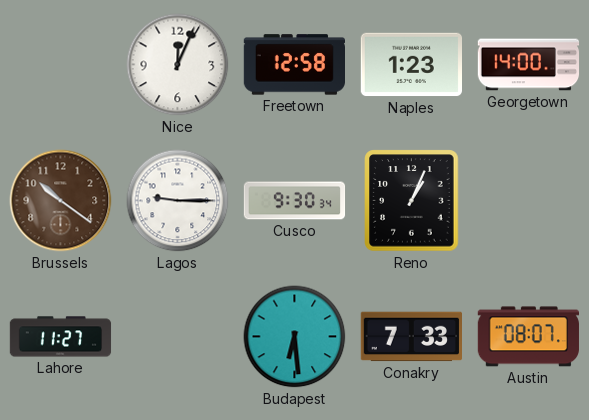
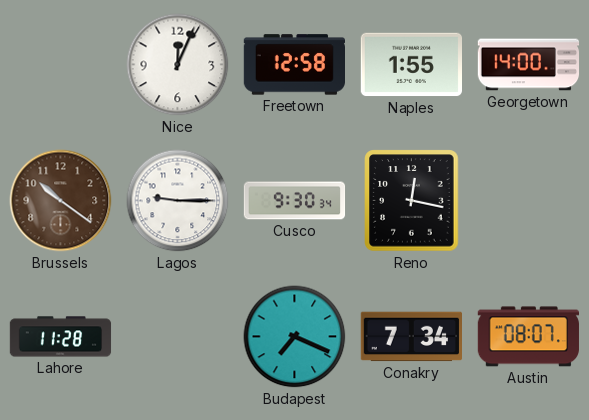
Naples: 1:23 -> 1:55 (411, 65)
Reno: 1:04 -> 12:17 (412, 201)
Lahore: 11:27 -> 11:28 (61, 337)
Budapest: 6:29 -> 7:19 (295, 337)
Conakry: 7:33 -> 7:34 (411, 337)
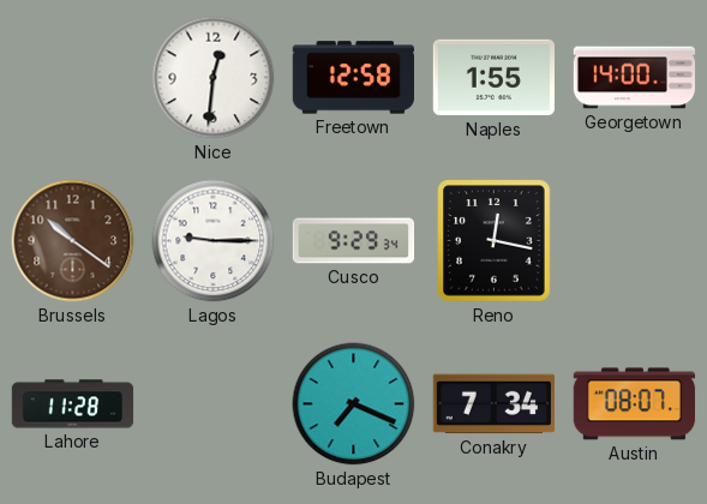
Nice: 12:04 -> 12:31 (214, 78)
Cusco: 9:30 -> 9:29 (354, 241)
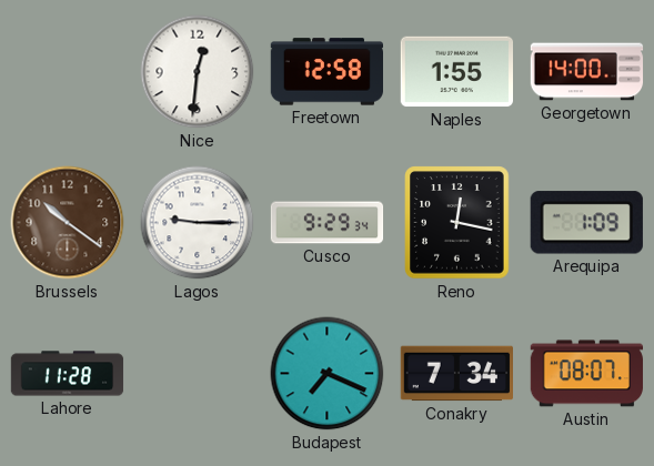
Arequipa: none -> 1:09 (586, 223)
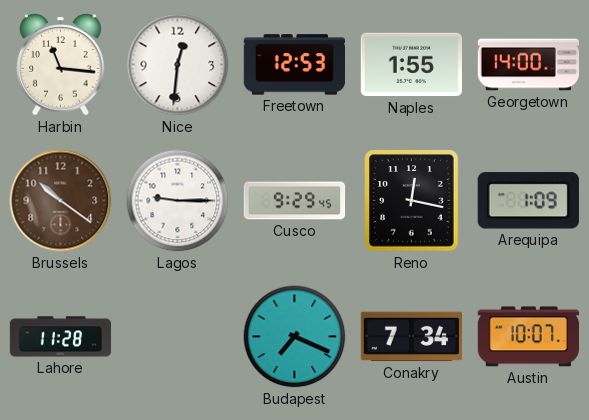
Harbin: none -> 11:16 (61, 65)
Freetown: 12:58 -> 12:53 (294, 65)
Cusco: 9:29:34 -> 9:29:45 (295, 201)
Austin: 08:07 -> 10:07 (528, 337)
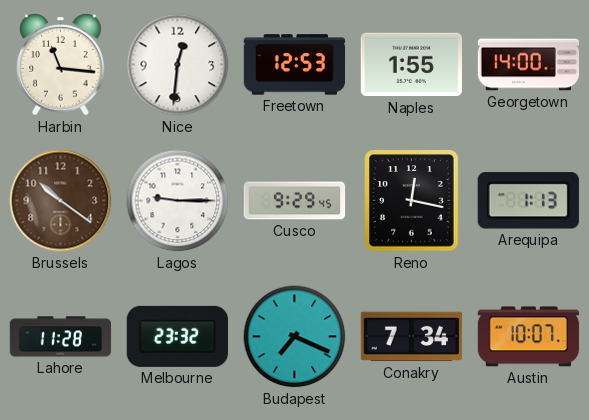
Arequipa: 1:09 -> 1:13 (528, 201)
Melbourne: none -> 23:32 (177, 336)
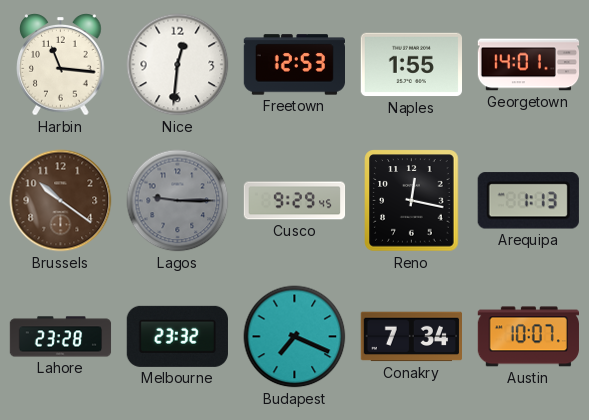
Georgetown: 14:00 -> 14:01 (529, 65)
Lagos dial: white -> grey (178, 201)
Lahore: 11:28 -> 23:28 (61, 337)
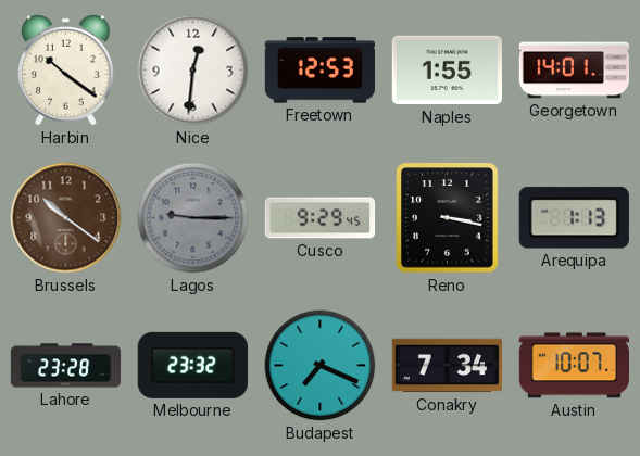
Harbin: 11:16 -> 10:21 (66, 71)
Reno: 12:17 -> 3:17 (448, 218)
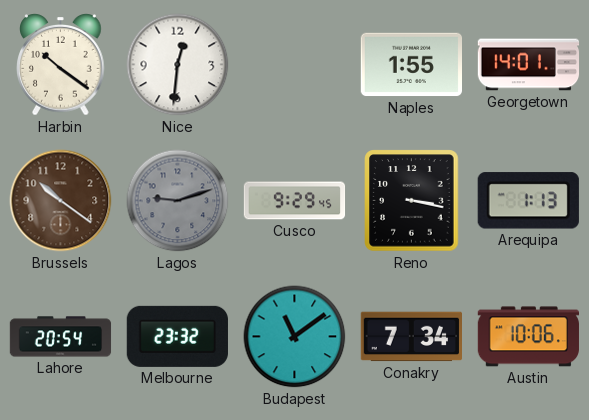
Freetown: 12:53 -> none (319, 71)
Lagos: 9:15 -> 9:12 (178, 201)
Lahore: 23:28 -> 20:54 (61, 337)
Budapest: 7:19 -> 11:09 (295, 337)
Austin: 10:07 -> 10:06 (528, 337)
